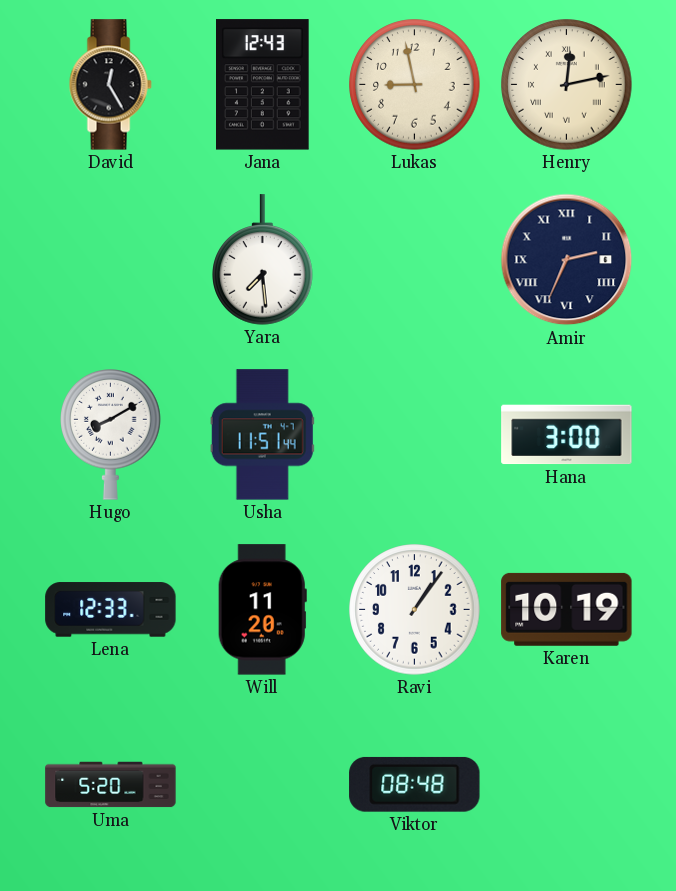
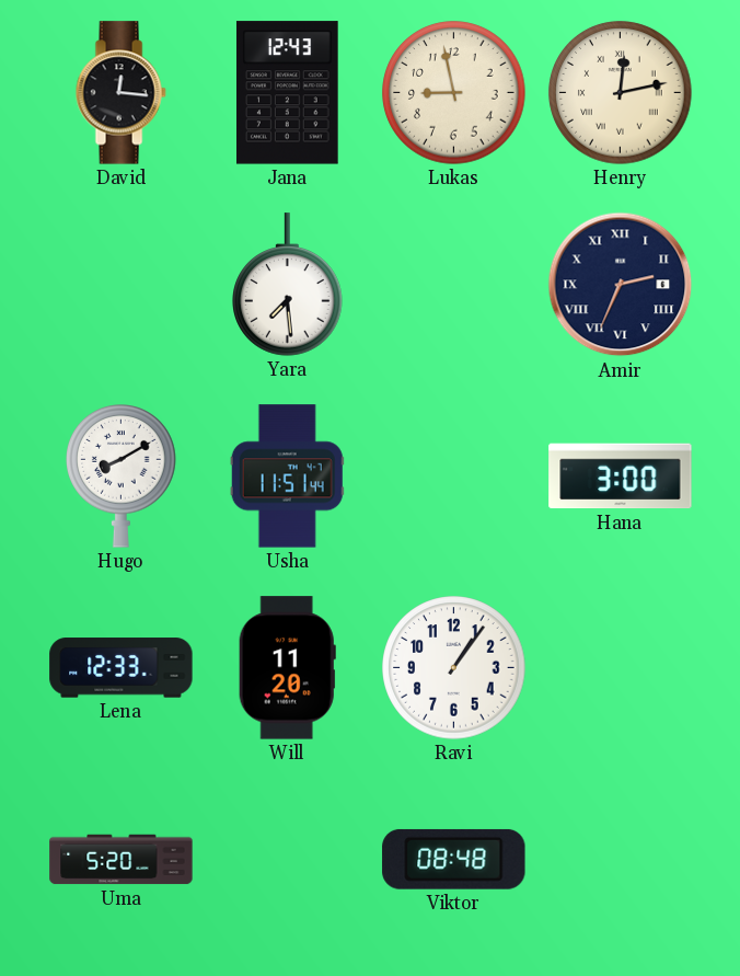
David: 12:25 -> 12:16 (120, 93)
Karen: 10:19 -> none (567, 609)
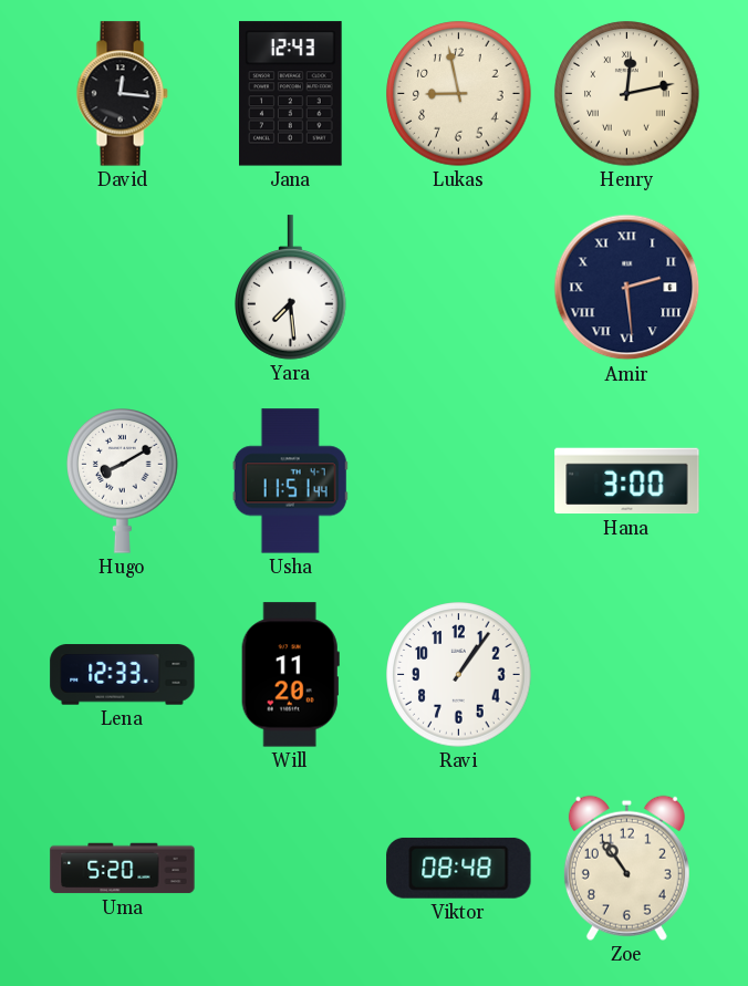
Amir: 2:34 -> 2:29 (627, 288)
Zoe: none -> 10:54 (626, 868)
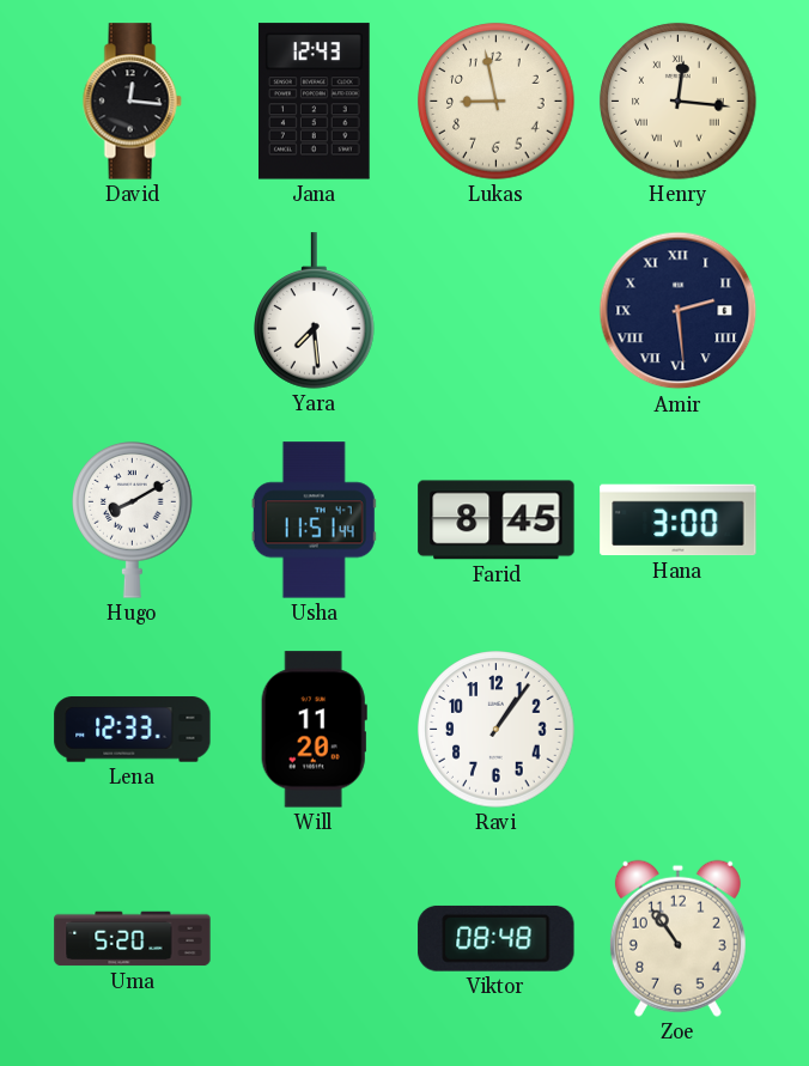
Henry: 12:13 -> 12:16 (679, 102)
Farid: none -> 8:45 (497, 520)
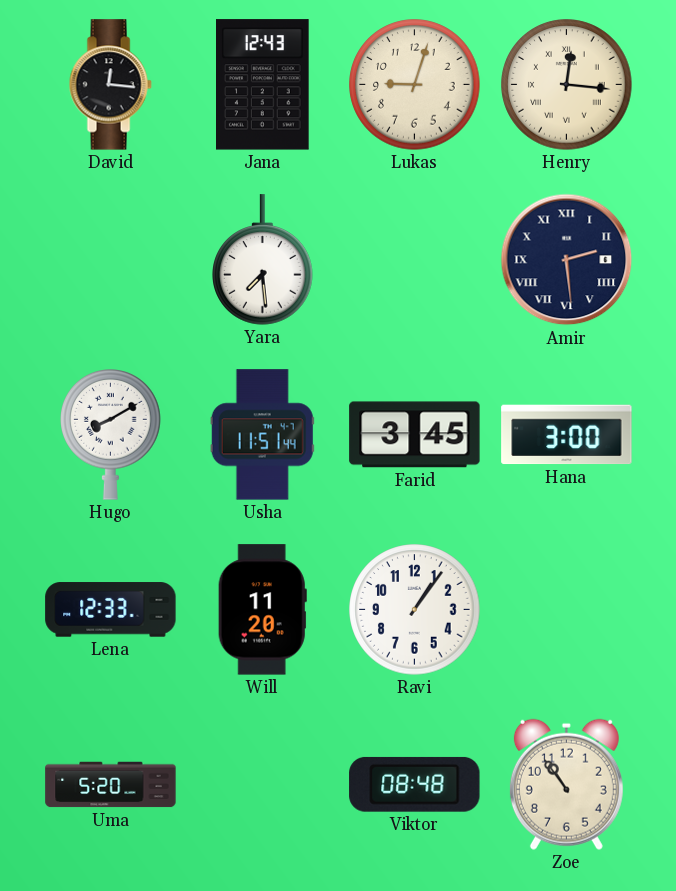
Lukas: 8:58 -> 9:03 (415, 85)
Farid: 8:45 -> 3:45 (415, 435)
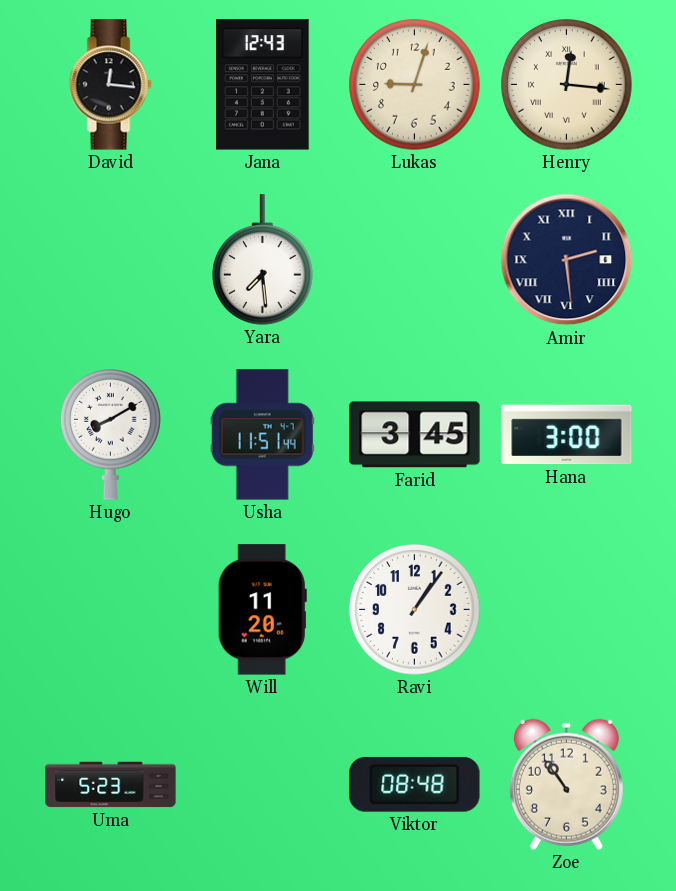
Lena: 12:33 -> none (111, 610)
Uma: 5:20 -> 5:23 (111, 785)
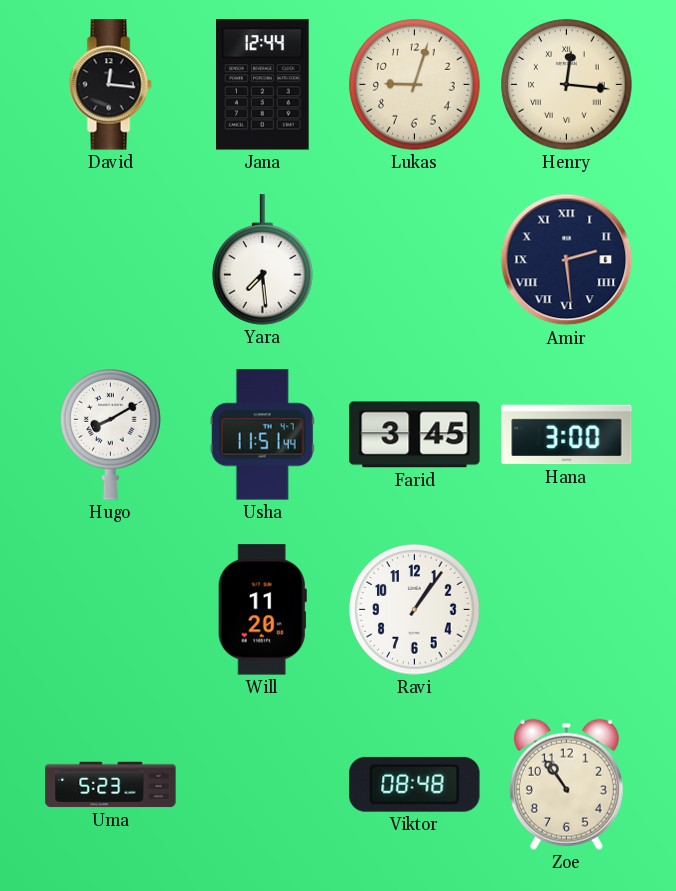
Jana: 12:43 -> 12:44 (263, 85)
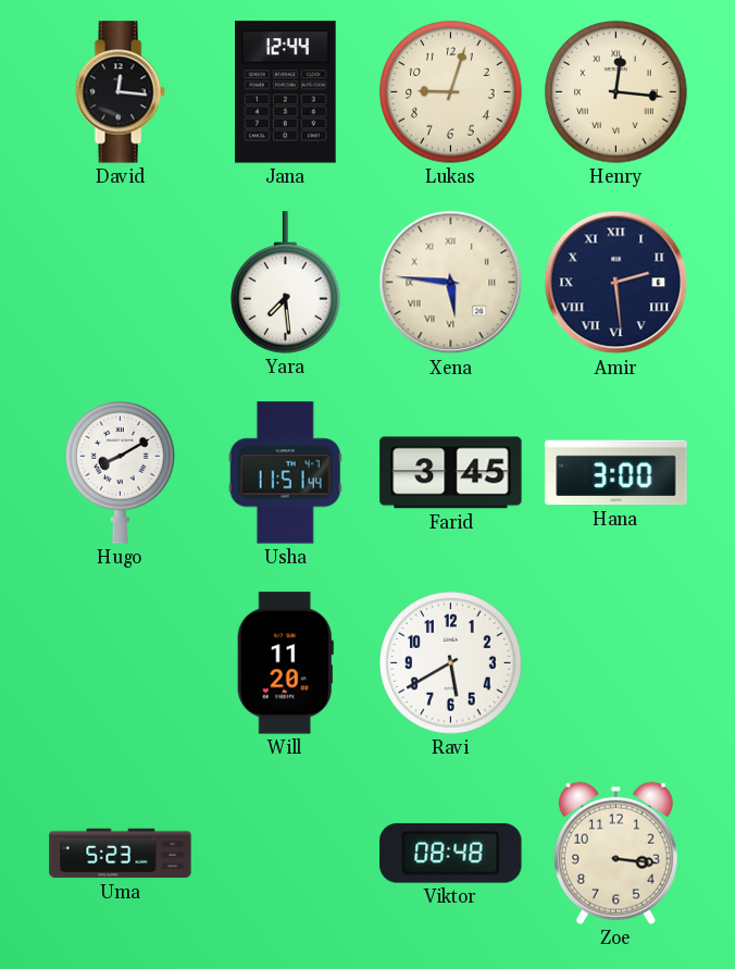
Xena: none -> 5:46 (451, 283)
Ravi: 1:06 -> 5:40 (451, 663)
Zoe: 10:54 -> 3:16 (615, 853)
